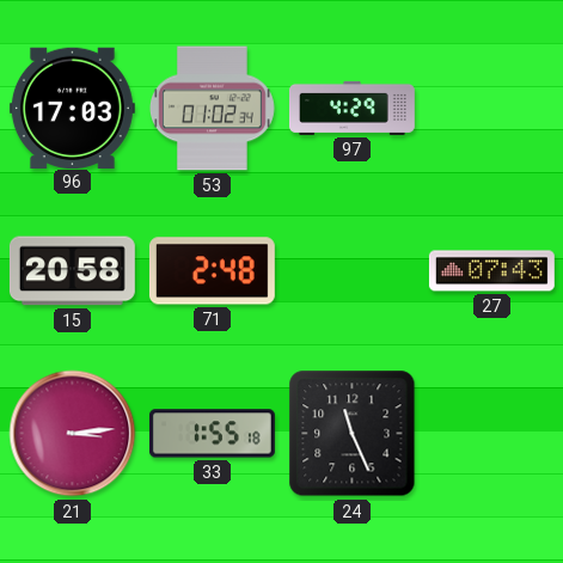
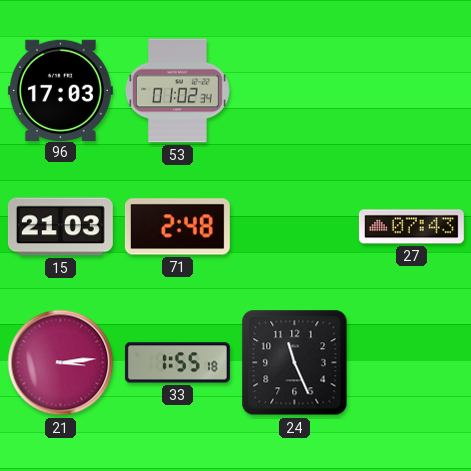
97: 4:29 -> none (351, 108)
15: 20:58 -> 21:03 (60, 227)
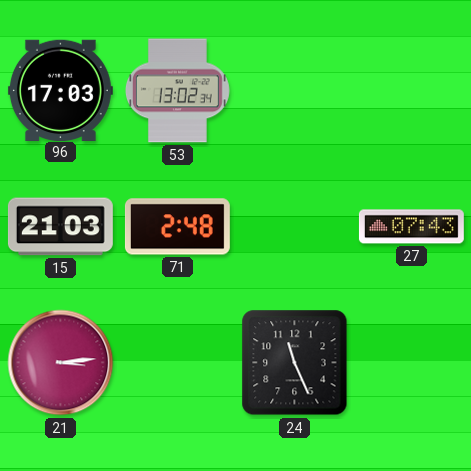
53: 01:02 -> 13:02 (177, 91)
33: 1:55 -> none (177, 363)
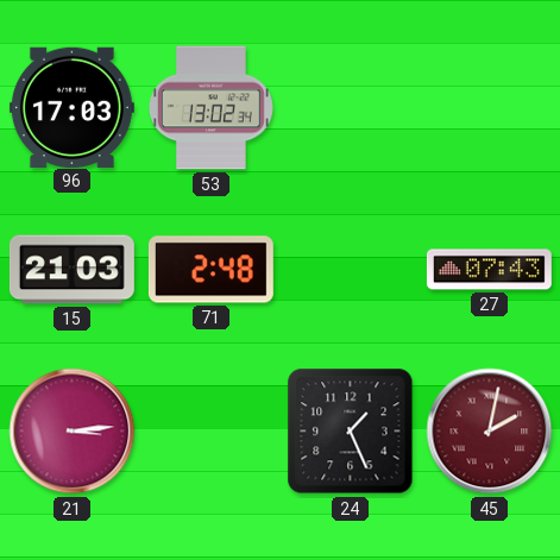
24: 11:26 -> 1:26 (351, 432)
45: none -> 2:02 (490, 432)
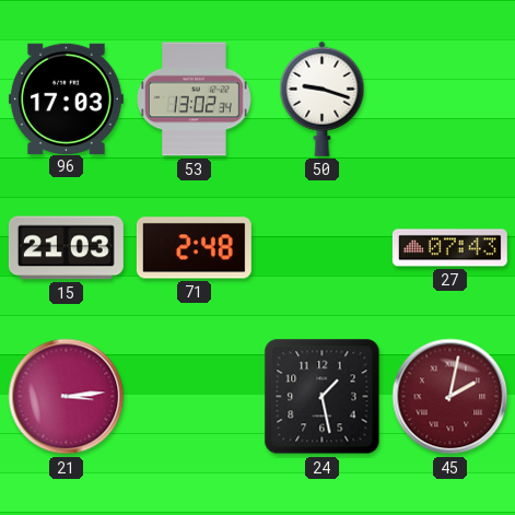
50: none -> 9:18 (323, 98)
24: 1:26 -> 1:28 (323, 397)
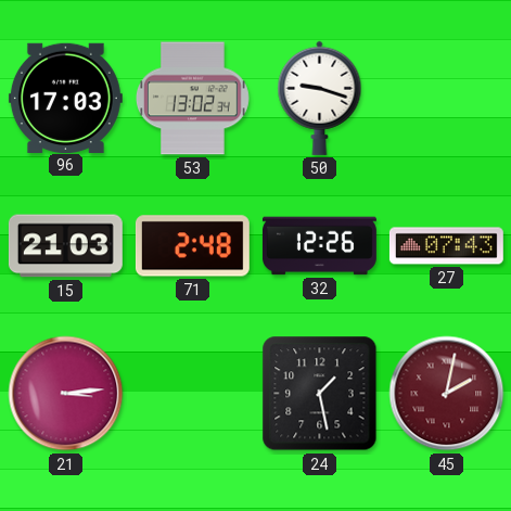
32: none -> 12:26 (319, 246)
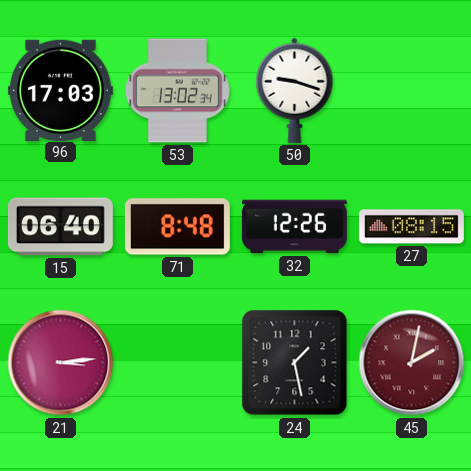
15: 21:03 -> 06:40 (60, 227)
71: 2:48 -> 8:48 (177, 227)
27: 07:43 -> 08:15 (411, 227)
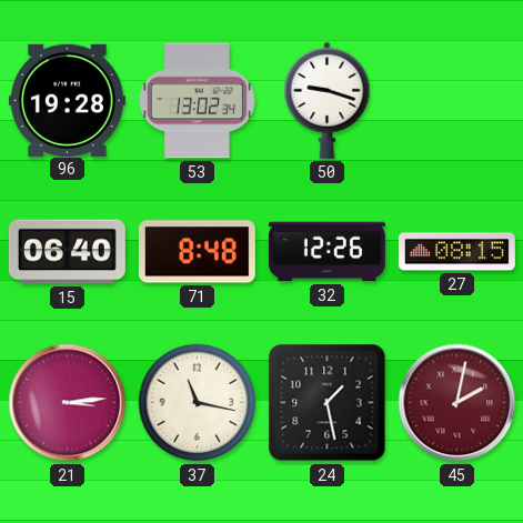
96: 17:03 -> 19:28 (67, 100)
37: none -> 11:17 (198, 403)
